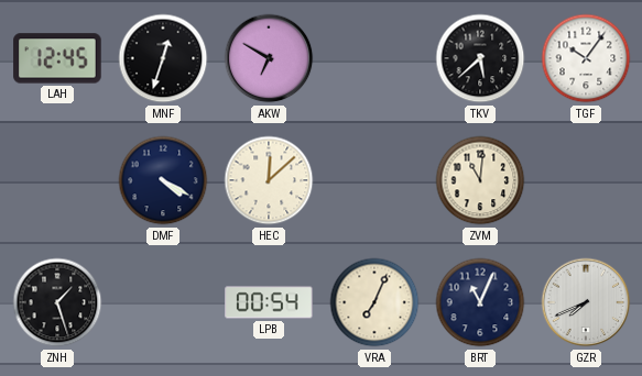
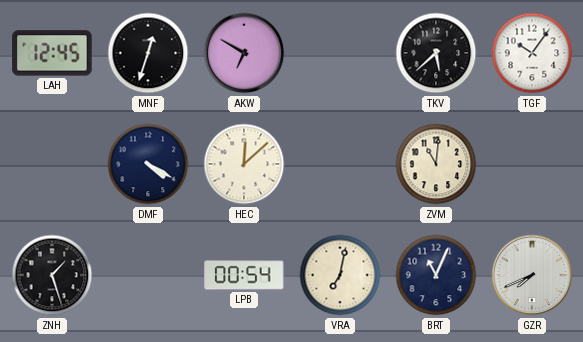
VRA: 7:04 -> 7:02 (340, 275)
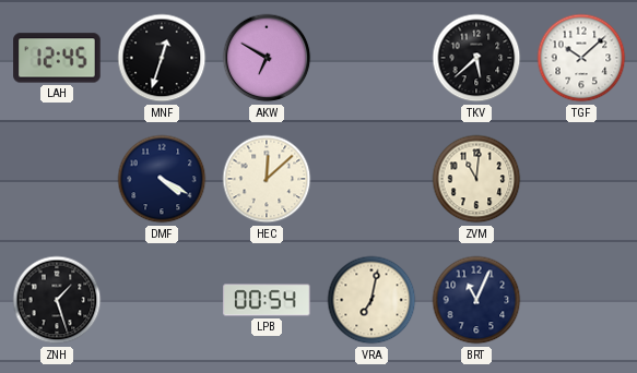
TGF: 10:06 -> 10:08 (581, 58)
GZR: 7:41 -> none (532, 275)
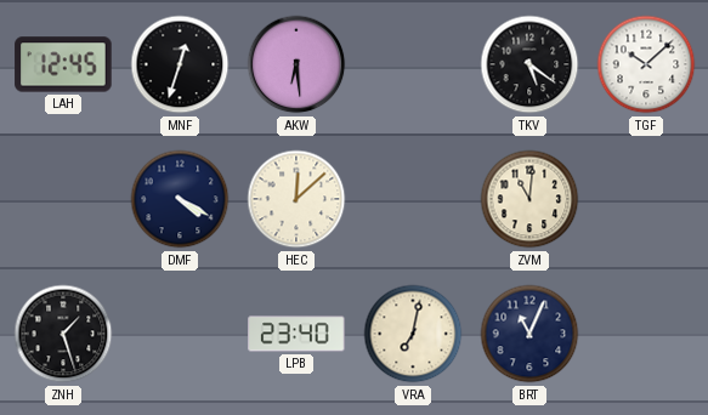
AKW: 6:50 -> 6:29 (296, 64)
TKV: 5:38 -> 5:21 (529, 64)
LPB: 00:54 -> 23:40 (296, 334)
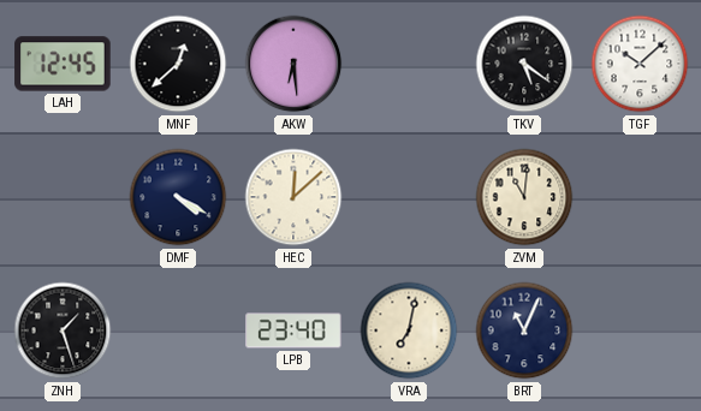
MNF: 12:33 -> 12:38 (178, 64)
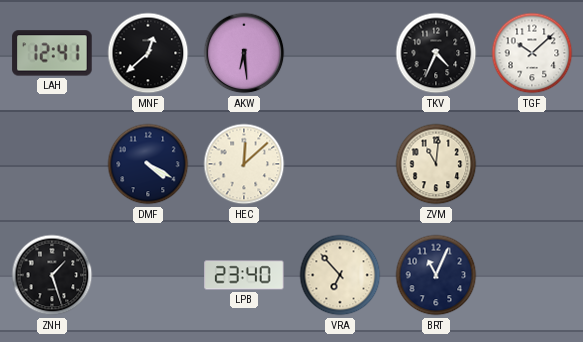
LAH: 12:45 -> 12:41 (52, 53)
TKV: 5:21 -> 4:34 (436, 53)
VRA: 7:02 -> 6:53 (340, 275)
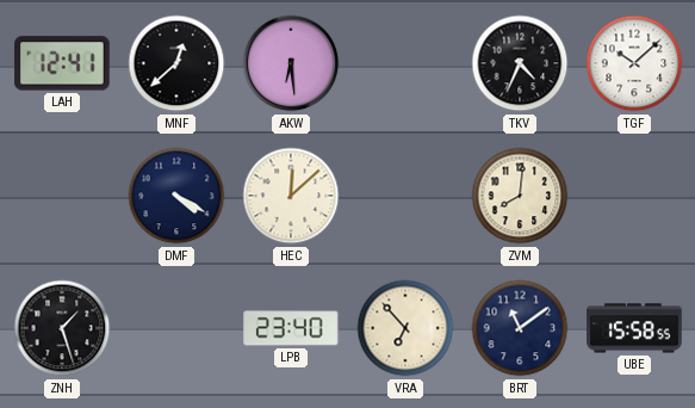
ZVM: 11:01 -> 8:01 (520, 196)
BRT: 11:04 -> 11:09 (520, 328)
UBE: none -> 15:58 (634, 328)
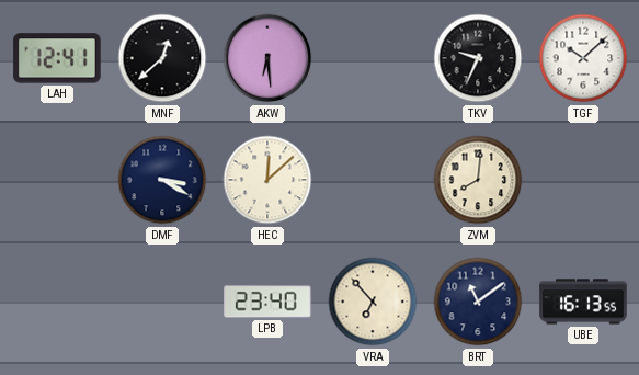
TKV: 4:34 -> 9:34 (478, 58)
DMF: 4:20 -> 3:20 (162, 180)
ZNH: 1:27 -> none (62, 328)
UBE: 15:58 -> 16:13 (583, 302)
